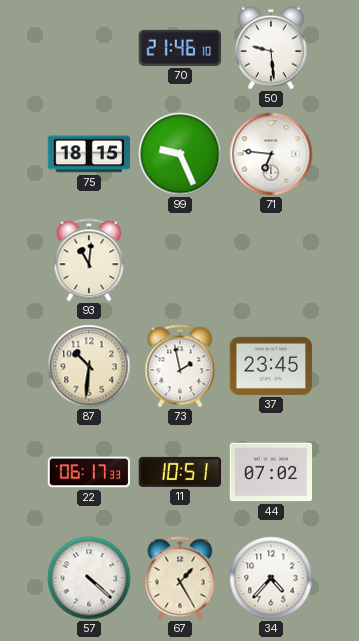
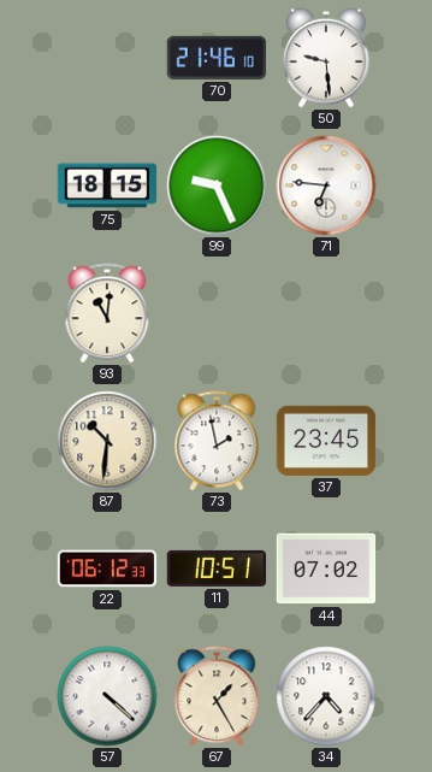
22: 06:17 -> 06:12 (107, 568)
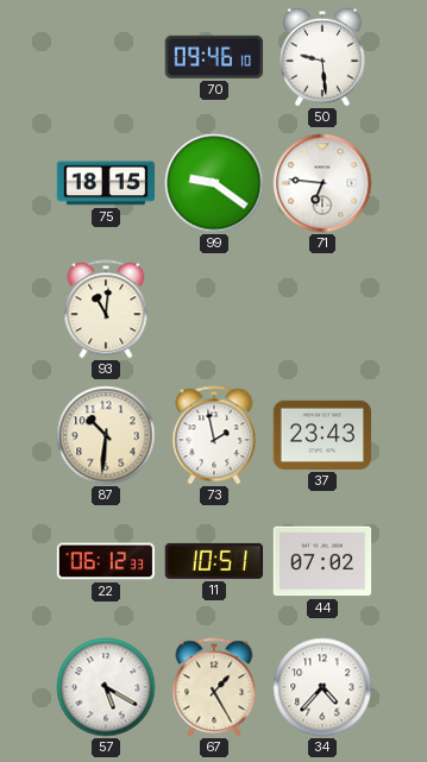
70: 21:46 -> 09:46 (214, 57)
99: 9:26 -> 9:21 (214, 183)
37: 23:45 -> 23:43 (322, 435)
57: 4:22 -> 5:20 (106, 687)
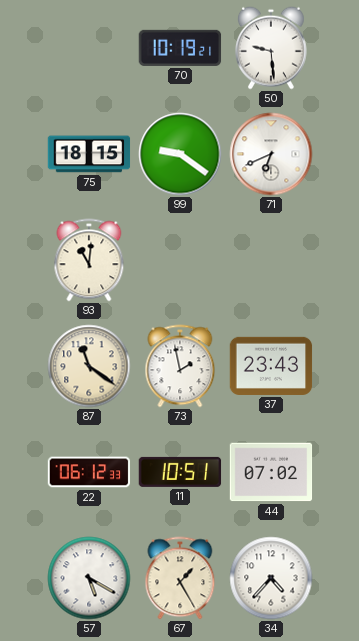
70: 09:46 -> 10:19 (180, 48)
71: 6:46 -> 6:41 (271, 154)
87: 10:31 -> 11:21 (89, 366)
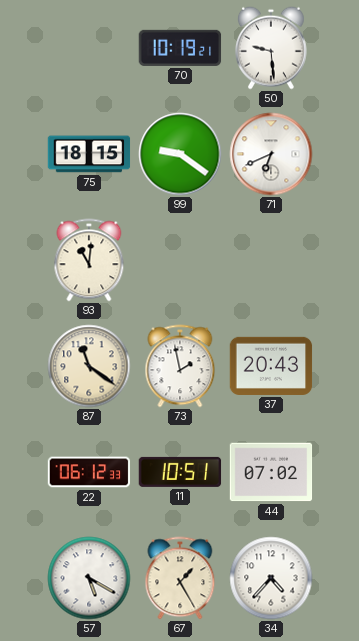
37: 23:43 -> 20:43 (271, 366)
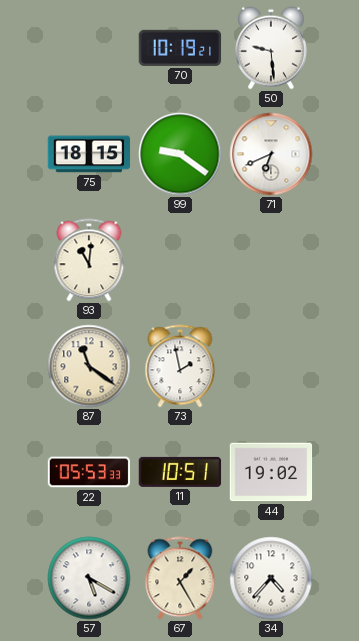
37: 20:43 -> none (271, 366)
22: 06:12 -> 05:53 (89, 472)
44: 07:02 -> 19:02 (271, 472)
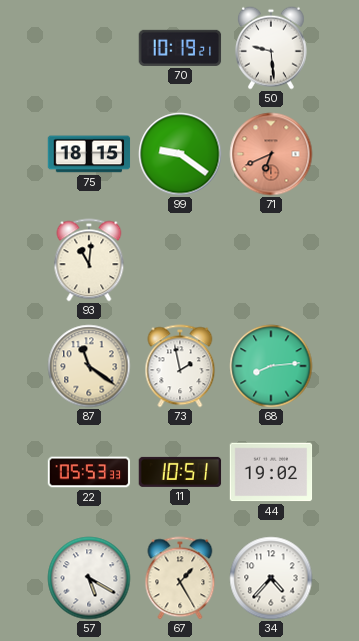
71 dial: white -> salmon (271, 154)
68: none -> 8:14 (271, 366)
